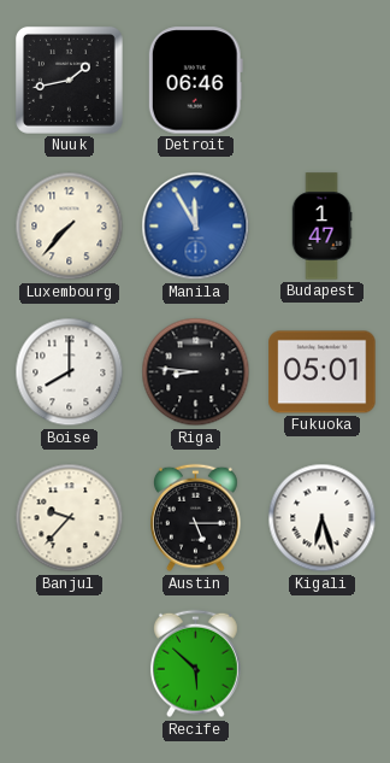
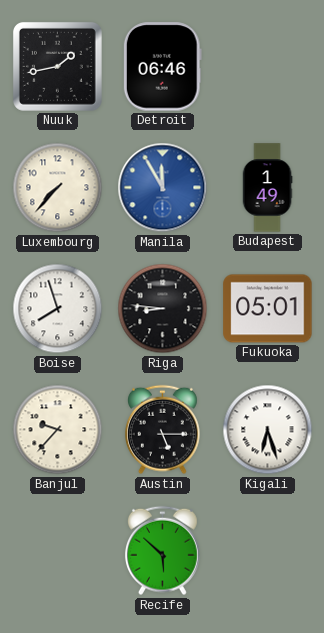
Budapest: 1:47 -> 1:49 (267, 188)
Boise: 8:00 -> 7:57 (58, 309)
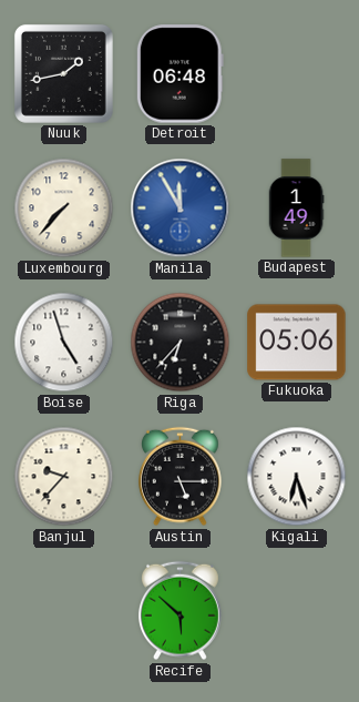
Detroit: 06:46 -> 06:48 (179, 74)
Boise: 7:57 -> 4:57 (64, 343)
Riga: 8:46 -> 6:37 (181, 343)
Fukuoka: 05:01 -> 05:06 (297, 343)
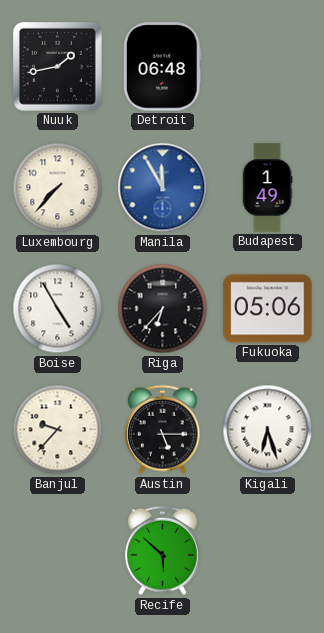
Boise: 4:57 -> 4:55 (58, 309)
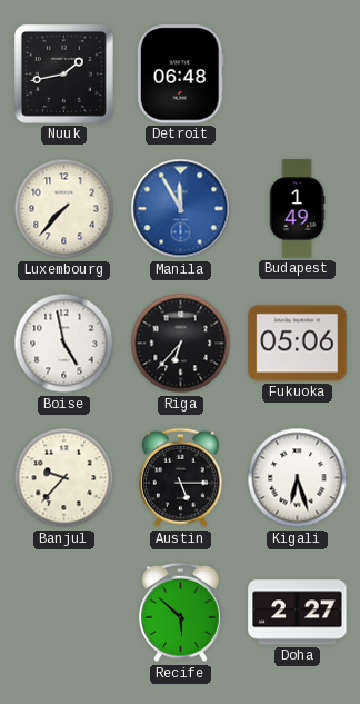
Boise: 4:55 -> 4:58 (64, 344)
Doha: none -> 2:27 (298, 613)
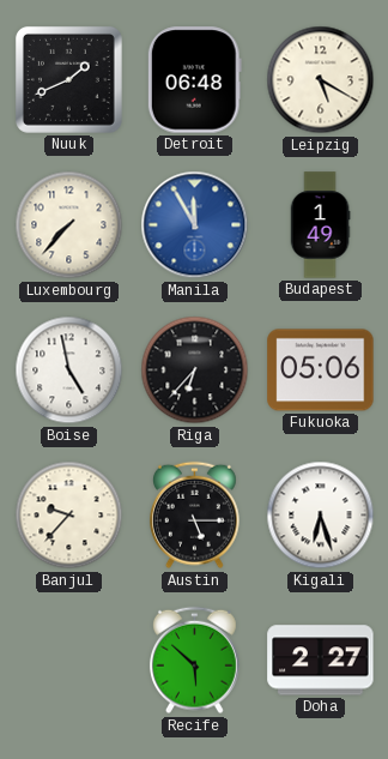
Nuuk: 1:43 -> 1:41 (68, 79)
Leipzig: none -> 5:20 (321, 80)
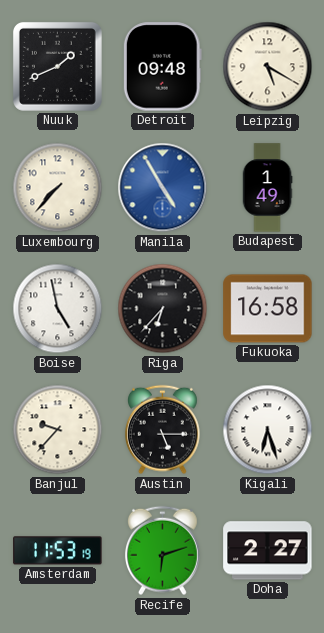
Detroit: 06:48 -> 09:48 (162, 67)
Manila: 11:55 -> 4:55 (163, 188)
Fukuoka: 05:06 -> 16:58 (268, 309)
Amsterdam: none -> 11:53 (58, 551)
Recife: 5:52 -> 6:12 (162, 551)
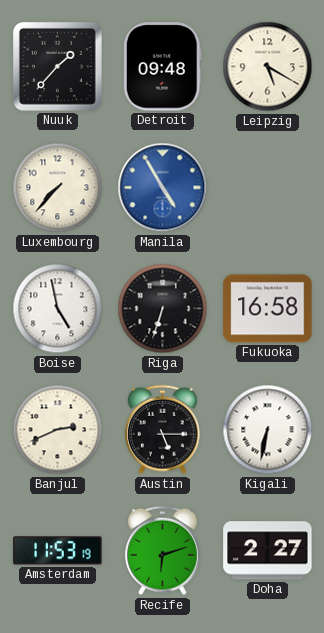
Nuuk: 1:41 -> 1:37 (57, 66)
Budapest: 1:49 -> none (267, 188)
Riga: 6:37 -> 6:33 (163, 309)
Banjul: 9:37 -> 2:41 (58, 430)
Kigali: 6:27 -> 6:32 (268, 430)
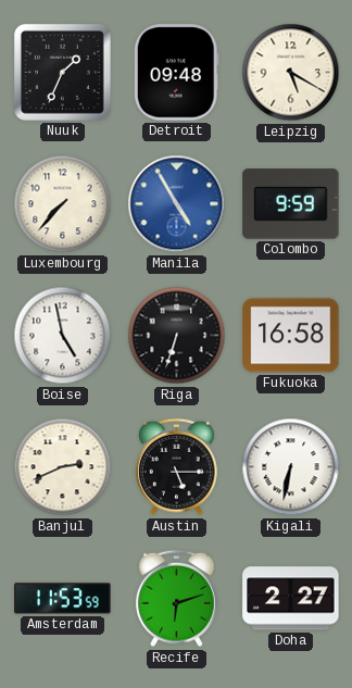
Nuuk: 1:37 -> 1:34 (62, 72)
Colombo: none -> 9:59 (291, 204)
Amsterdam: 11:53:19 -> 11:53:59 (63, 599)
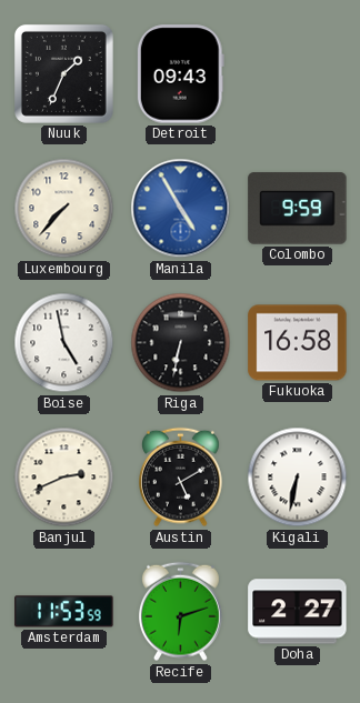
Detroit: 09:48 -> 09:43 (180, 74)
Leipzig: 5:20 -> none (291, 73)
Riga: 6:33 -> 6:32 (181, 343)
Austin: 5:15 -> 5:10 (180, 478)
